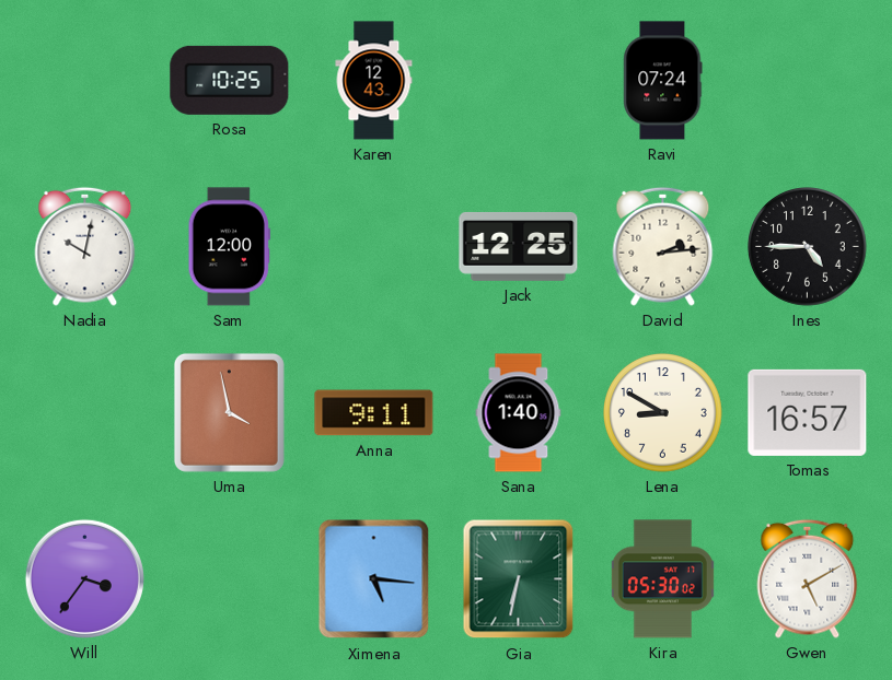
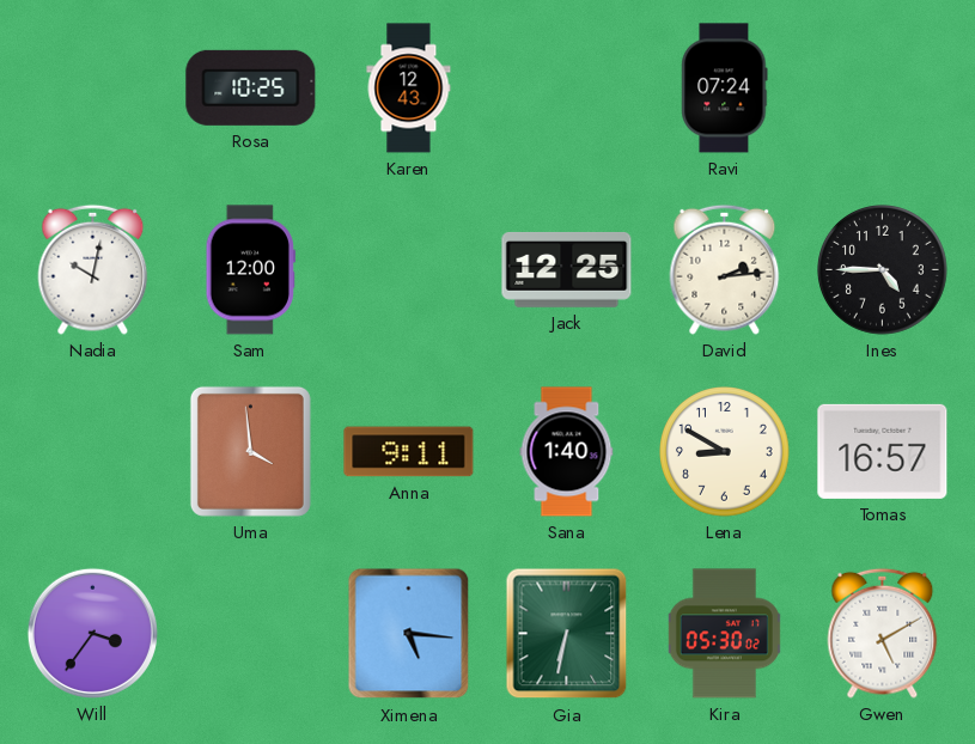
Uma: 3:58 -> 3:59 (250, 451)
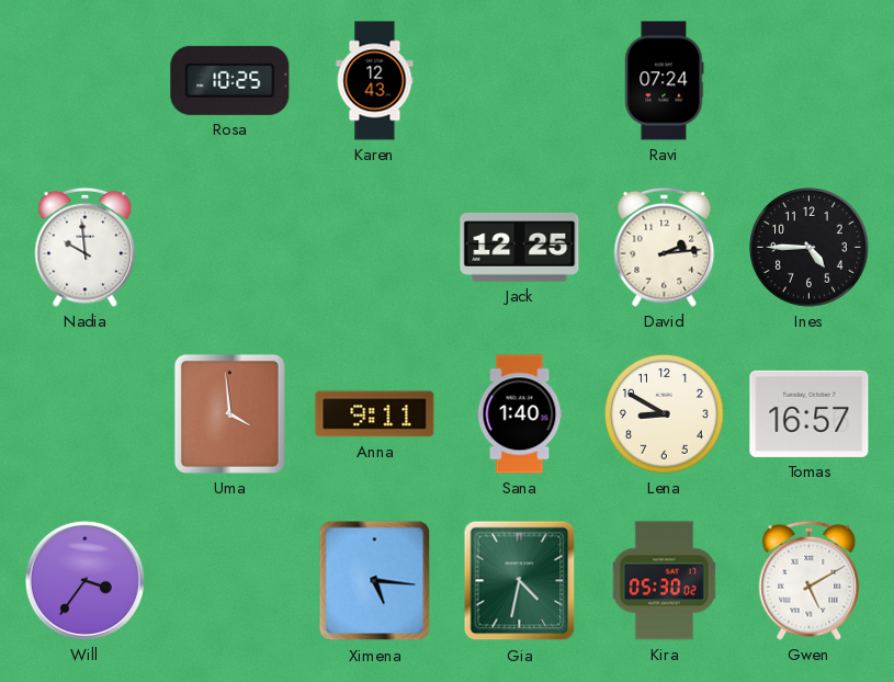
Nadia: 10:02 -> 9:59 (86, 247)
Sam: 12:00 -> none (250, 270)
Gia: 6:32 -> 4:32 (520, 581)
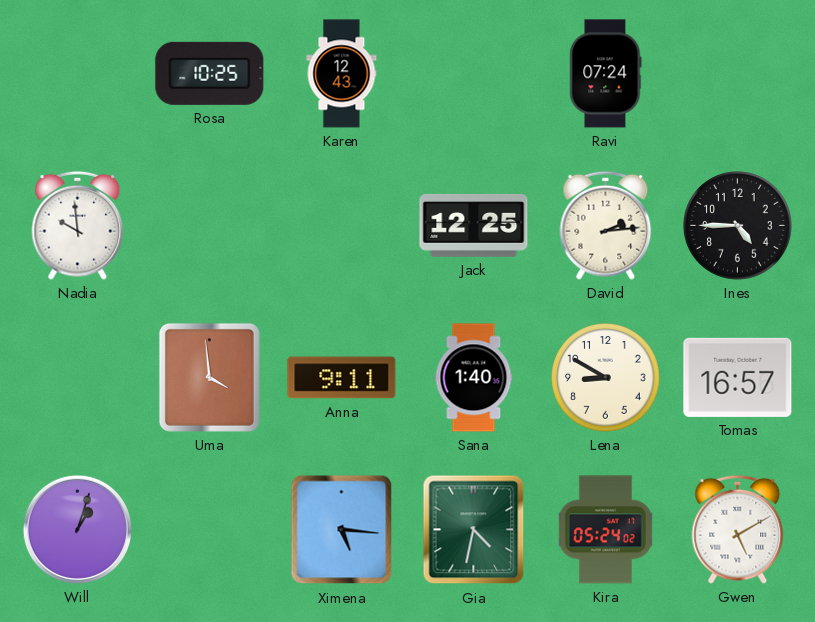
Will: 3:36 -> 1:03 (77, 529)
Kira: 05:30 -> 05:24 (605, 530)
